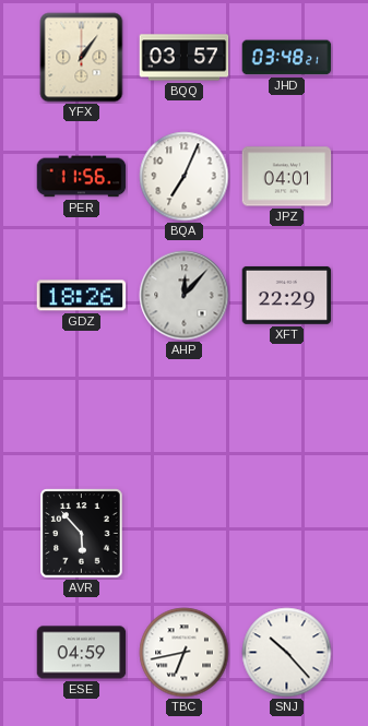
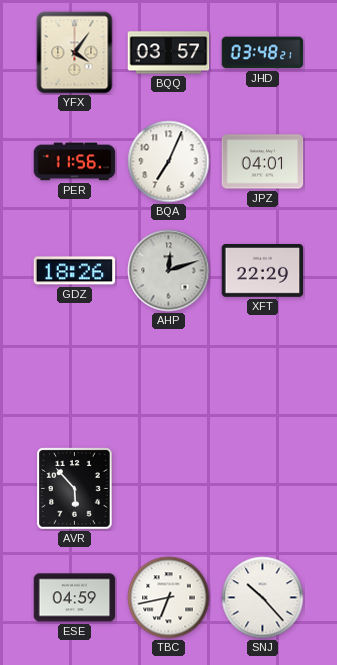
YFX: 1:06 -> 4:06 (75, 53)
AHP: 12:07 -> 12:12 (169, 271)
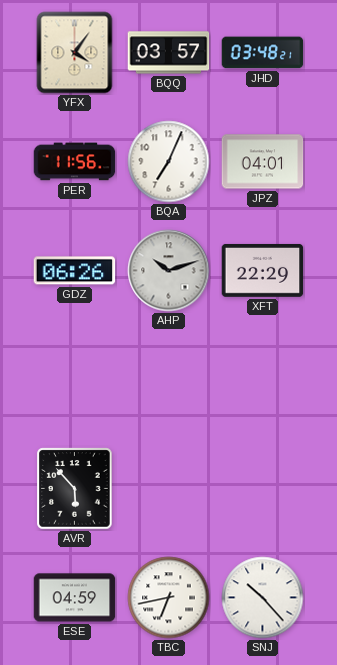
GDZ: 18:26 -> 06:26 (75, 271)
AHP: 12:12 -> 10:12 (169, 271)
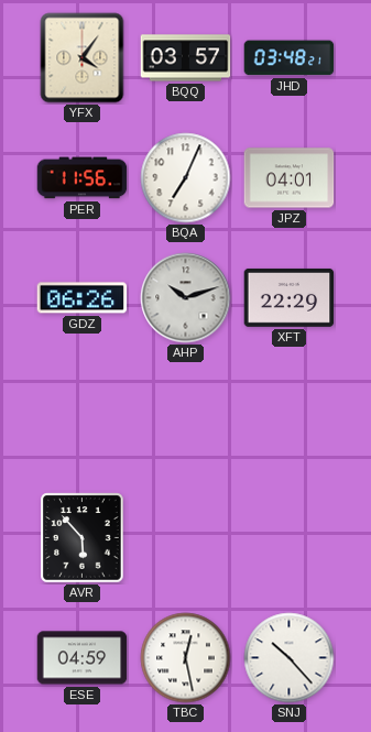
TBC: 6:43 -> 12:28 (186, 658)
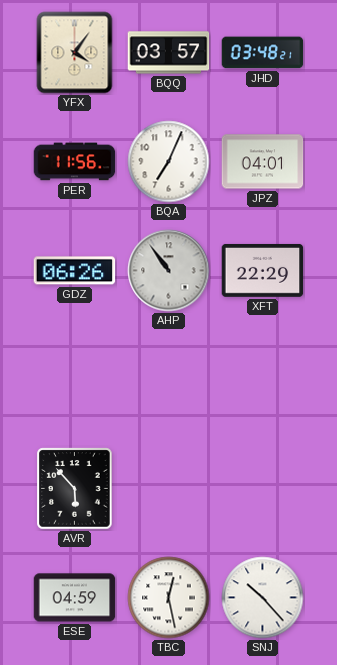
AHP: 10:12 -> 10:54 (169, 271)
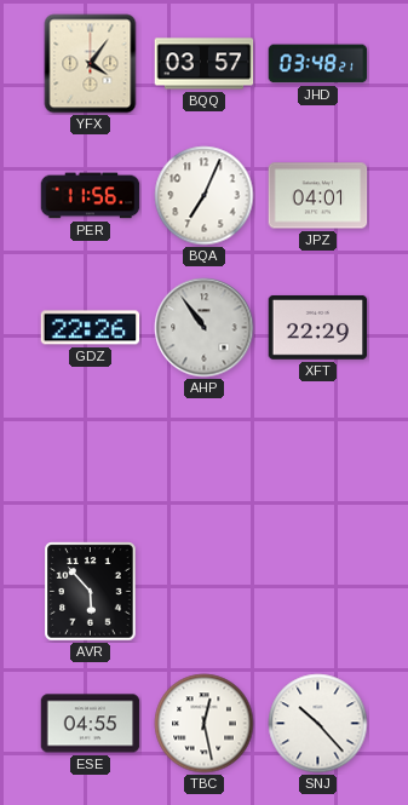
GDZ: 06:26 -> 22:26 (91, 328)
ESE: 04:59 -> 04:55 (91, 724)
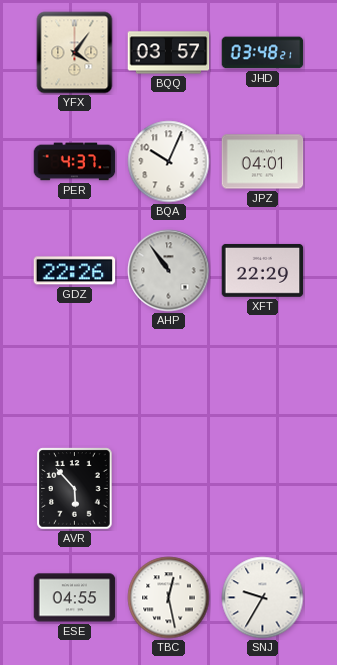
PER: 11:56 -> 4:37 (75, 162)
BQA: 7:04 -> 10:04 (169, 162)
SNJ: 10:23 -> 9:35 (263, 598)
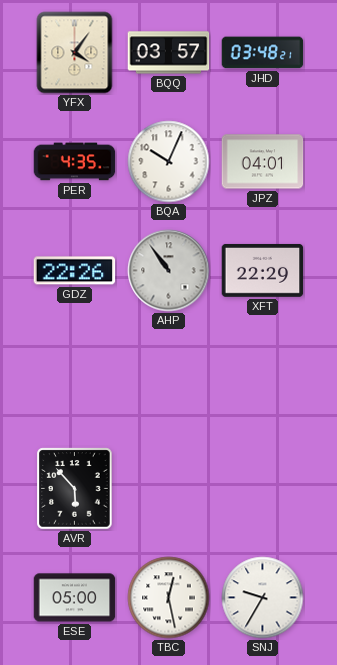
PER: 4:37 -> 4:35 (75, 162)
ESE: 04:55 -> 05:00 (75, 598)
